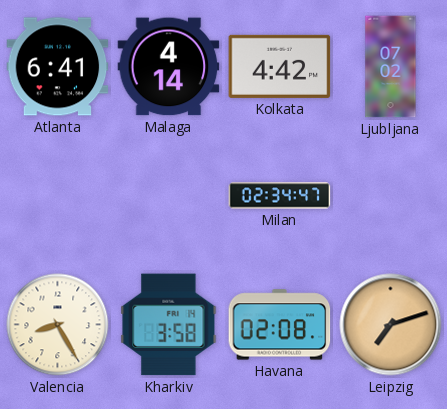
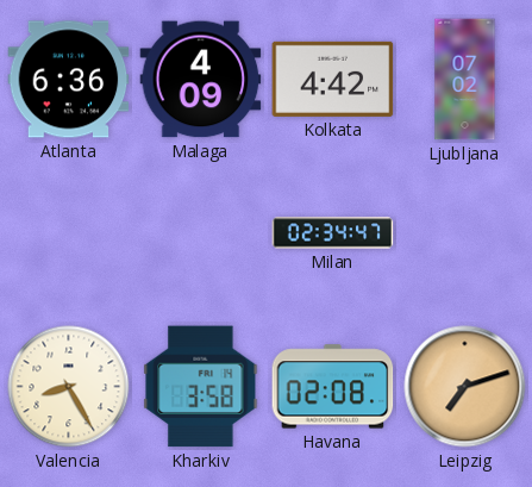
Atlanta: 6:41 -> 6:36 (69, 80)
Malaga: 4:14 -> 4:09 (201, 80)
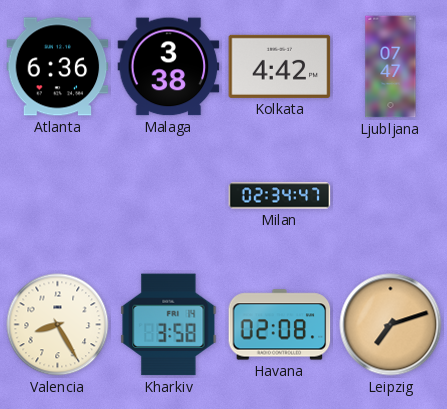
Malaga: 4:09 -> 3:38 (169, 67)
Ljubljana: 07:02 -> 07:47 (391, 67)
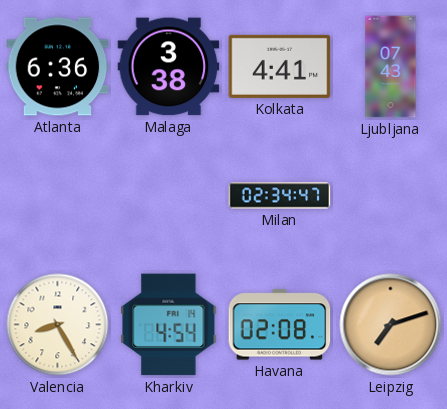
Kolkata: 4:42 -> 4:41 (280, 66)
Ljubljana: 07:47 -> 07:43 (391, 67)
Kharkiv: 3:58 -> 4:54 (169, 325)
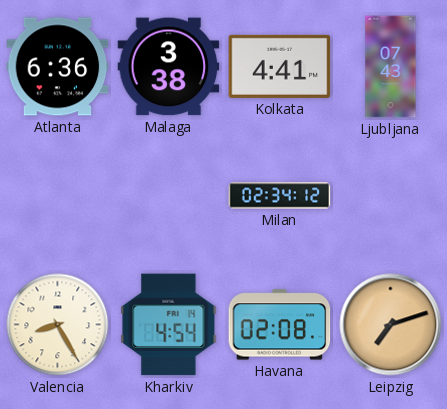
Milan: 02:34:47 -> 02:34:12 (280, 196)
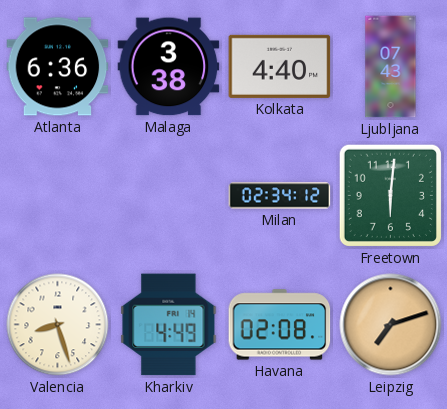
Kolkata: 4:41 -> 4:40 (280, 66)
Freetown: none -> 6:01 (390, 195)
Valencia: 8:25 -> 8:27 (58, 325)
Kharkiv: 4:54 -> 4:49 (169, 325)
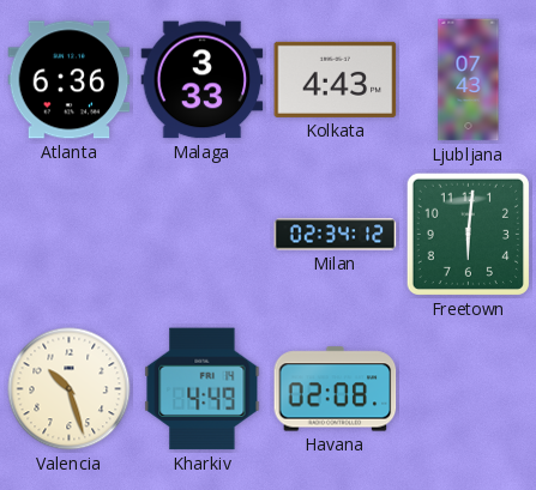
Malaga: 3:38 -> 3:33 (203, 80)
Kolkata: 4:40 -> 4:43 (336, 79)
Valencia: 8:27 -> 10:27 (70, 389)
Leipzig: 7:12 -> none (391, 325)
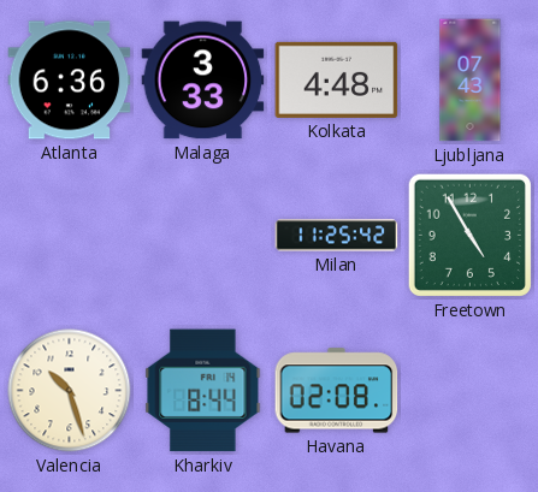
Kolkata: 4:43 -> 4:48 (337, 79)
Milan: 02:34 -> 11:25 (337, 236)
Freetown: 6:01 -> 4:55 (469, 235)
Kharkiv: 4:49 -> 8:44 (203, 391)
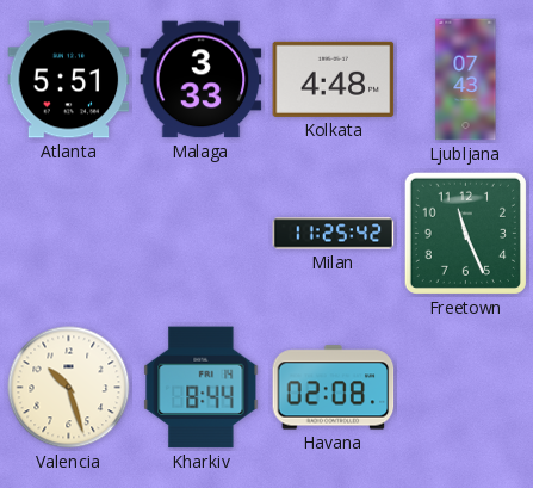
Atlanta: 6:36 -> 5:51 (69, 80)
Freetown: 4:55 -> 11:26 (465, 233)
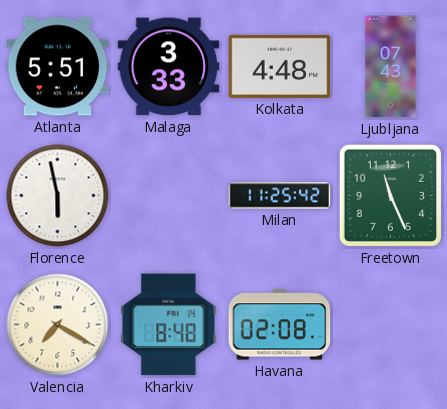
Florence: none -> 5:58 (58, 196)
Valencia: 10:27 -> 7:20 (58, 325)
Kharkiv: 8:44 -> 8:48 (169, 325)
